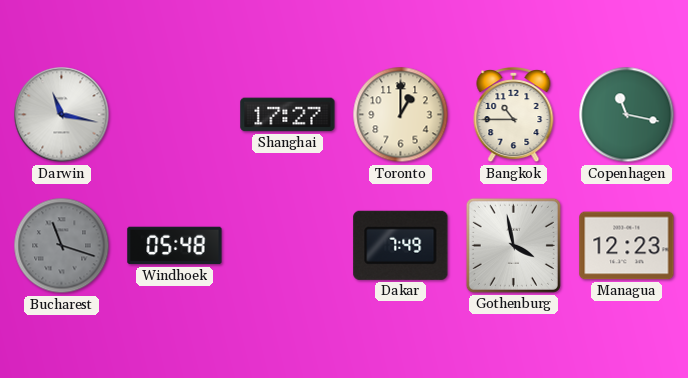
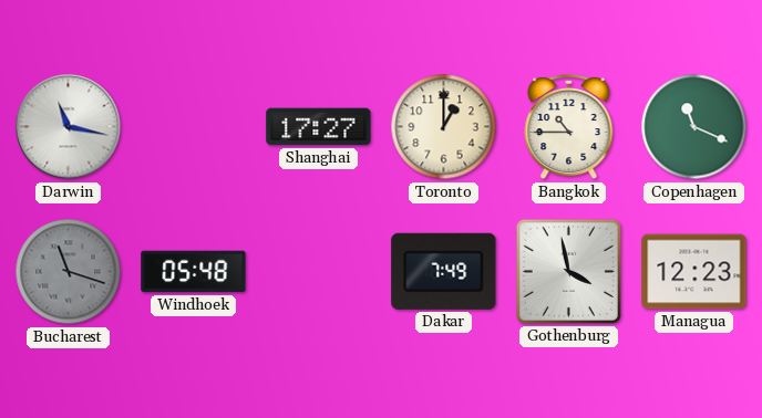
Copenhagen: 11:17 -> 11:19 (694, 127)
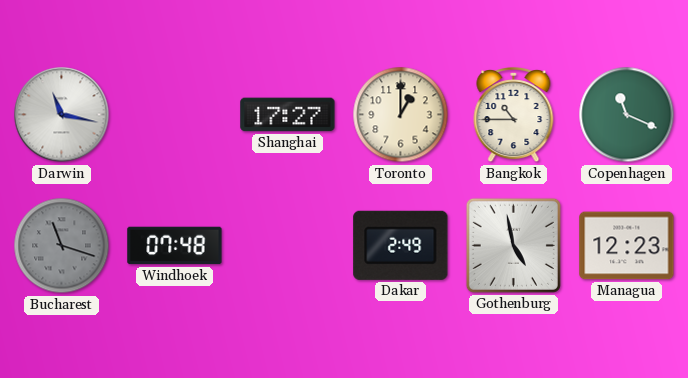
Windhoek: 05:48 -> 07:48 (175, 246)
Dakar: 7:49 -> 2:49 (401, 245)
Gothenburg: 3:58 -> 4:58 (513, 245)
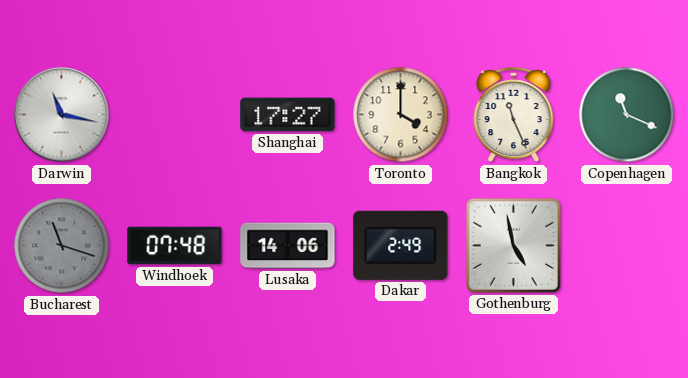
Toronto: 1:00 -> 4:00 (401, 115)
Bangkok: 10:45 -> 11:26 (514, 116)
Lusaka: none -> 14:06 (288, 246)
Managua: 12:23 -> none (627, 246)
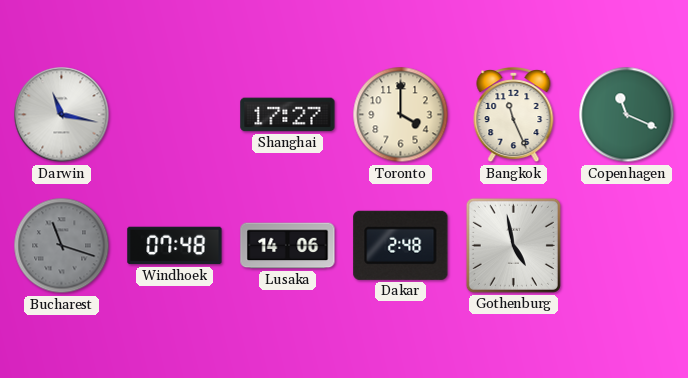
Dakar: 2:49 -> 2:48 (401, 245)
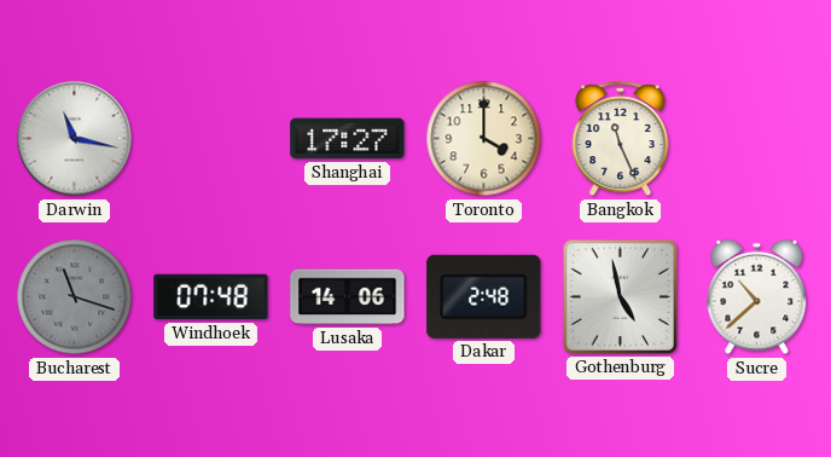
Copenhagen: 11:19 -> none (627, 115)
Sucre: none -> 10:38 (757, 297)
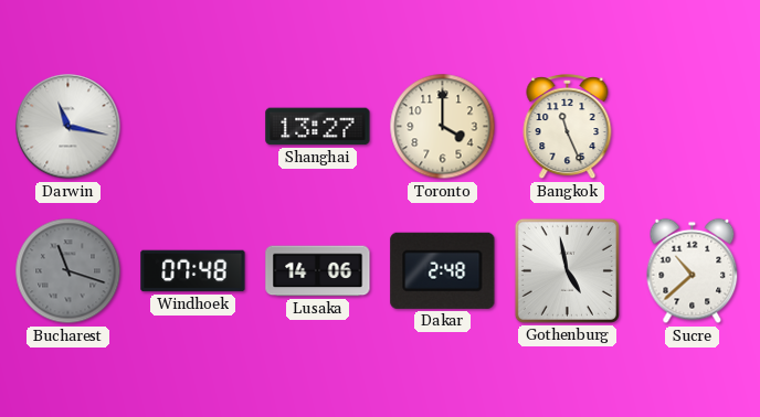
Shanghai: 17:27 -> 13:27 (318, 127)
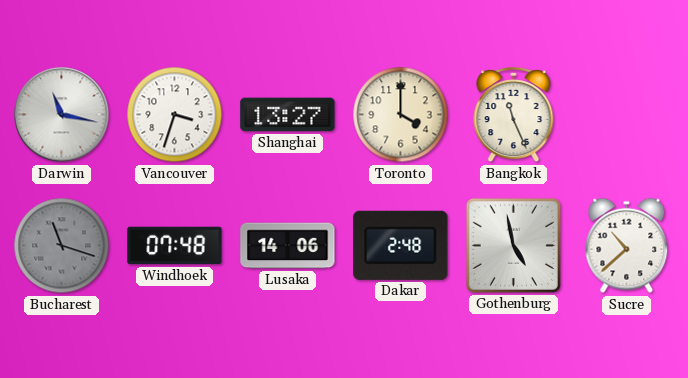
Vancouver: none -> 3:33 (175, 115)
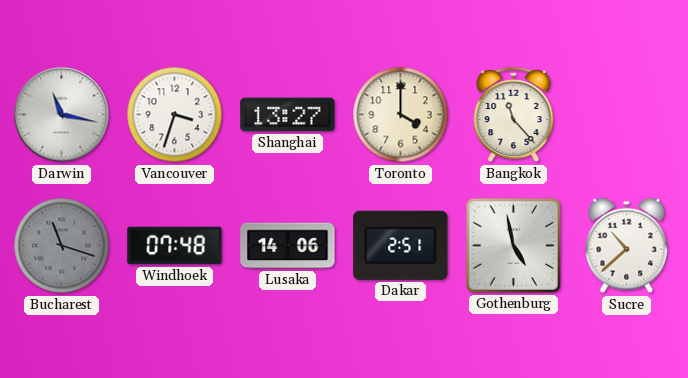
Bangkok: 11:26 -> 11:23 (514, 116)
Dakar: 2:48 -> 2:51 (401, 245)
